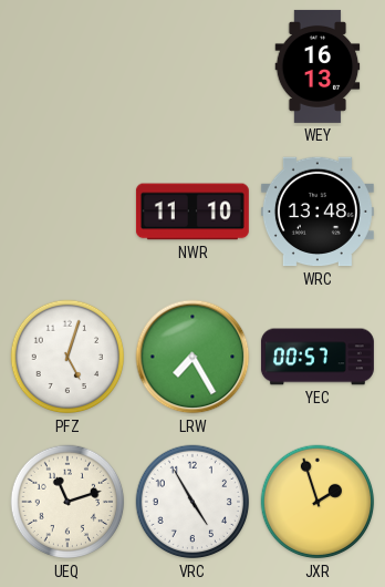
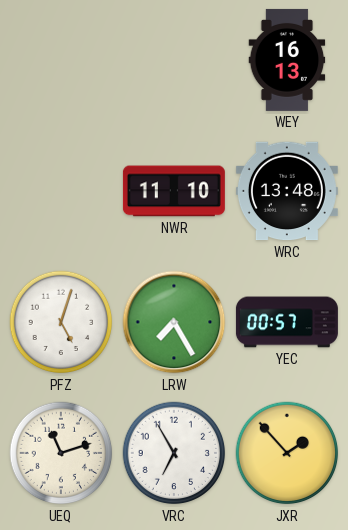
VRC: 4:55 -> 6:55 (174, 453)
JXR: 1:57 -> 1:53 (287, 453)
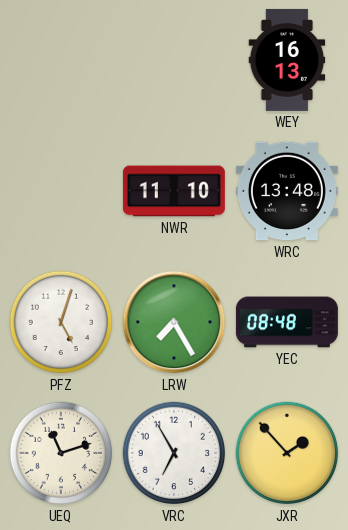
YEC: 00:57 -> 08:48 (287, 322)
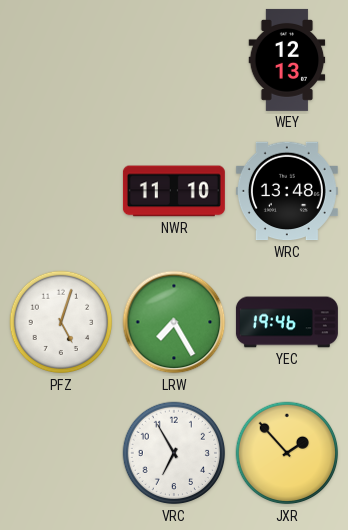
WEY: 16:13 -> 12:13 (287, 60)
YEC: 08:48 -> 19:46 (287, 322)
UEQ: 11:12 -> none (61, 453)
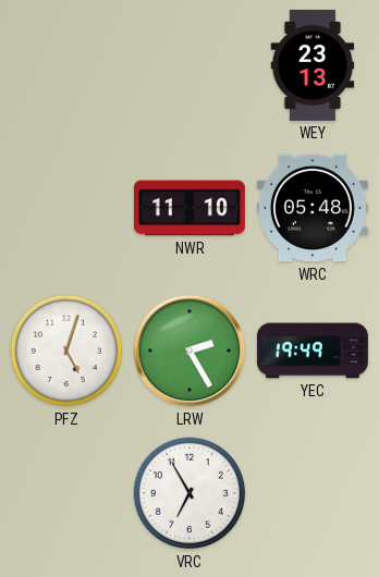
WEY: 12:13 -> 23:13 (313, 65)
WRC: 13:48 -> 05:48 (313, 208)
LRW: 7:25 -> 2:25 (189, 351)
YEC: 19:46 -> 19:49 (313, 351)
JXR: 1:53 -> none (287, 453)
